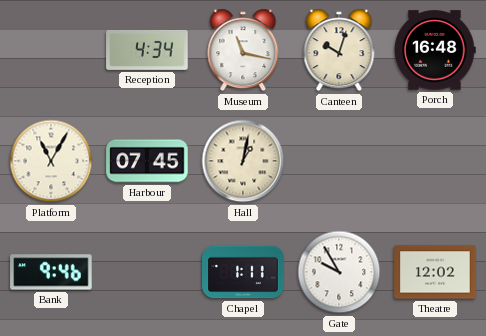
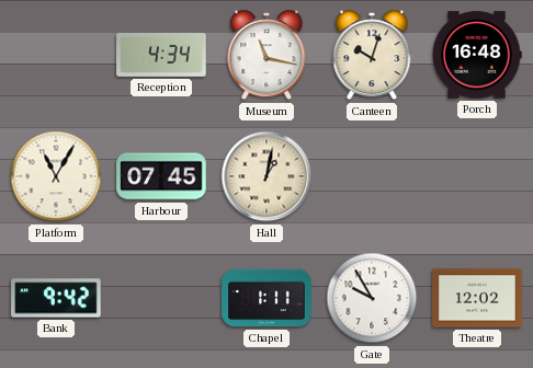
Bank: 9:46 -> 9:42 (56, 298)
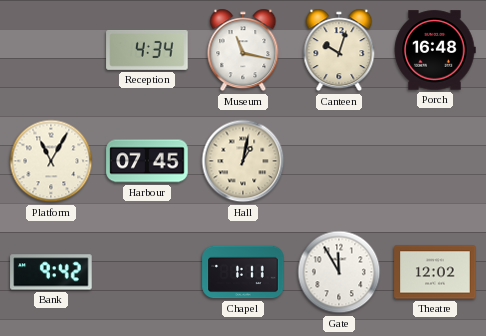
Gate: 9:55 -> 11:55 (339, 272)
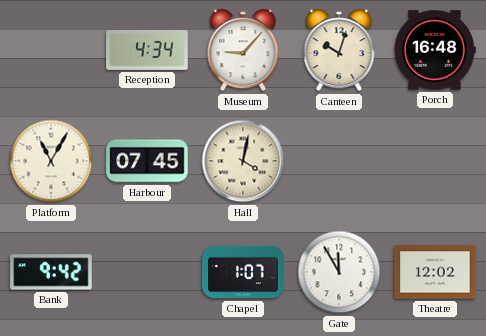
Museum: 11:17 -> 9:07 (243, 50)
Hall: 1:02 -> 4:02 (243, 161)
Chapel: 1:11 -> 1:07 (243, 272)
